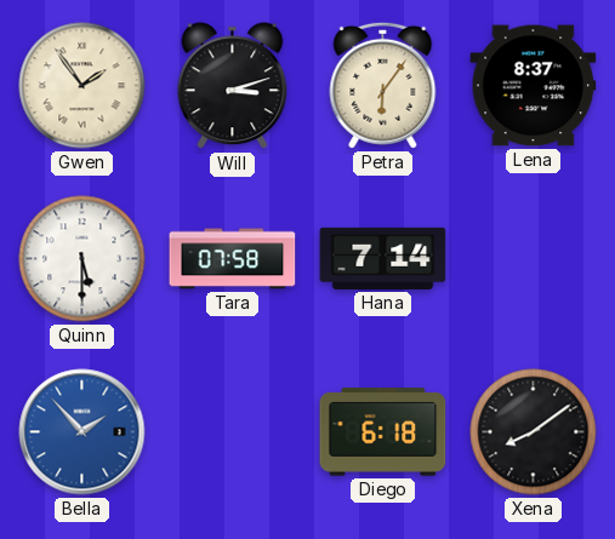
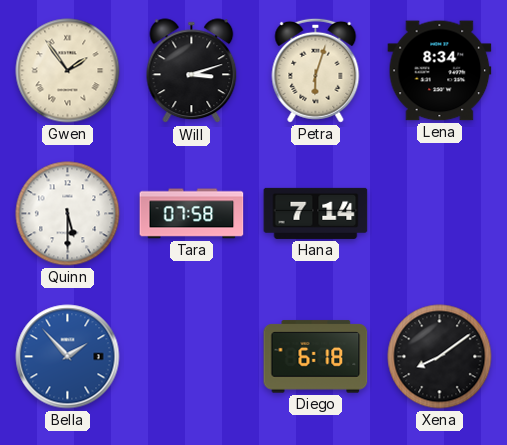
Petra: 6:06 -> 6:03 (316, 70)
Lena: 8:37 -> 8:34 (440, 71)
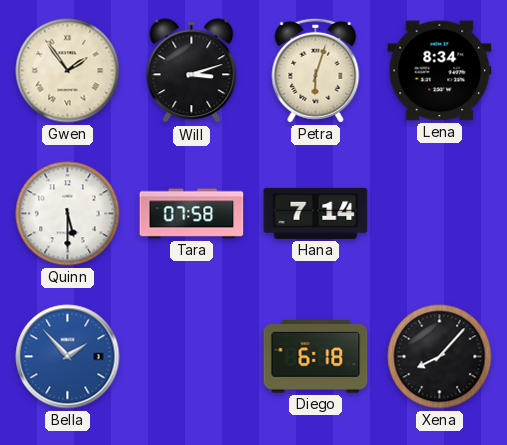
Xena: 8:09 -> 8:07 (440, 357)
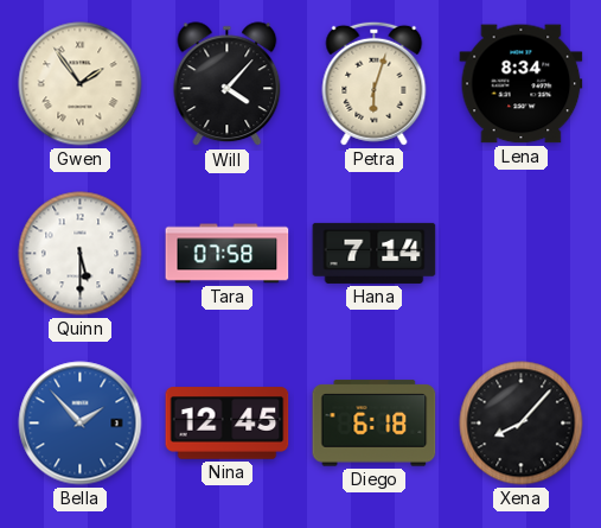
Will: 3:12 -> 4:07 (228, 84)
Nina: none -> 12:45 (228, 424)
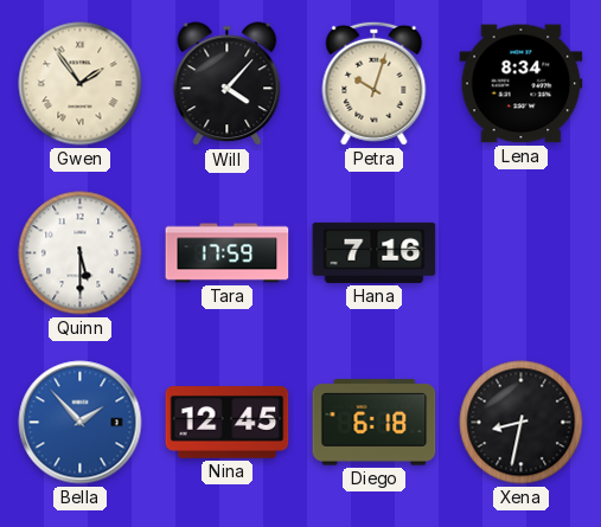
Petra: 6:03 -> 10:03 (375, 83)
Tara: 07:58 -> 17:59 (228, 253)
Hana: 7:14 -> 7:16 (375, 252)
Xena: 8:07 -> 8:32 (522, 423)
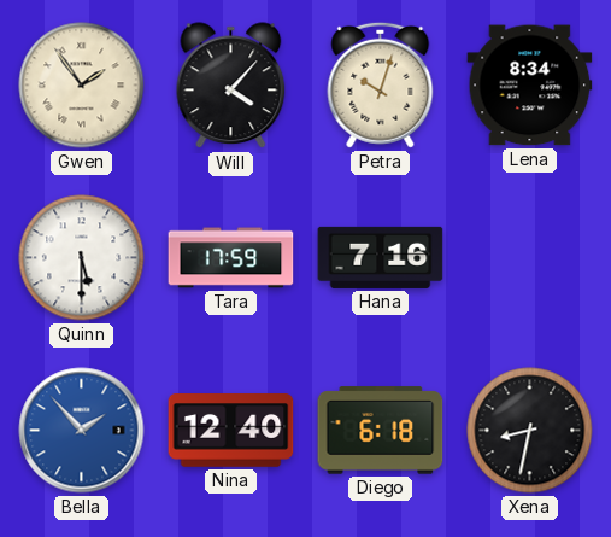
Nina: 12:45 -> 12:40 (231, 431)
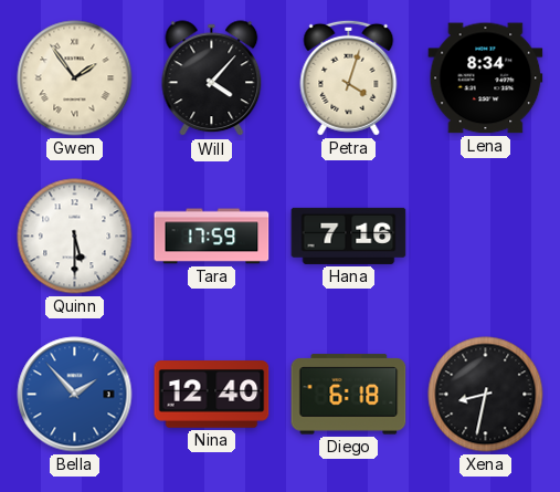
Petra: 10:03 -> 4:03 (349, 77)
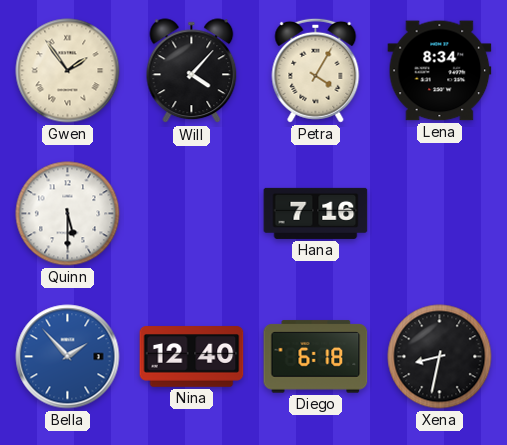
Petra: 4:03 -> 4:05 (316, 70)
Tara: 17:59 -> none (212, 237)
